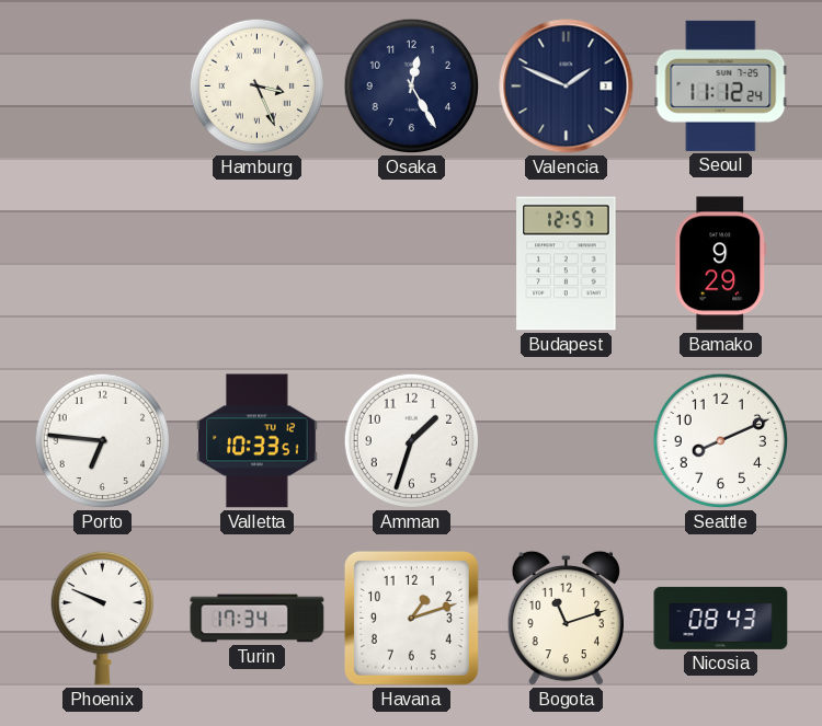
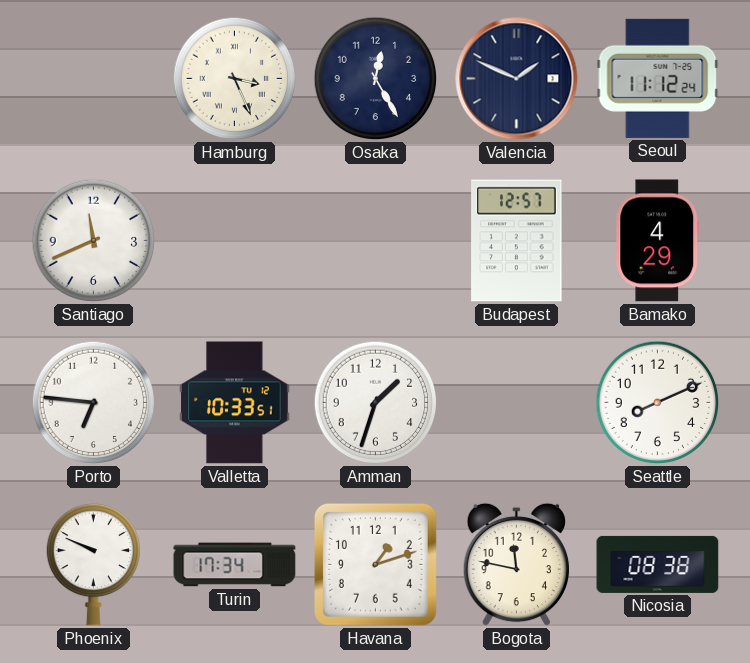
Santiago: none -> 11:41 (94, 241)
Bamako: 9:29 -> 4:29 (658, 241)
Bogota: 11:12 -> 11:47 (516, 565)
Nicosia: 08:43 -> 08:38 (658, 564)
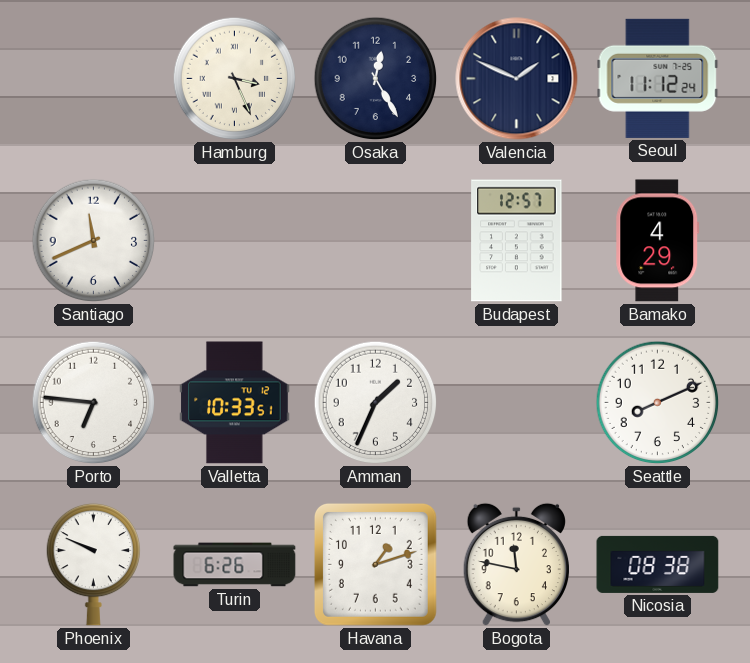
Amman: 1:33 -> 1:34 (376, 403)
Turin: 17:34 -> 6:26 (235, 565)
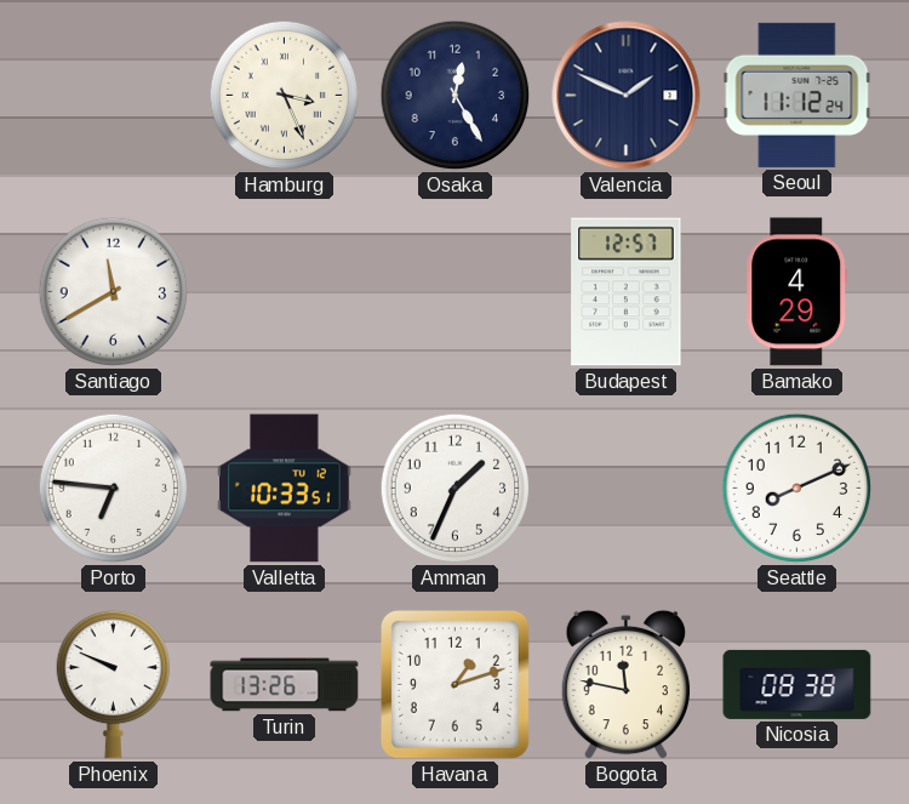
Santiago: 11:41 -> 11:40 (114, 292)
Turin: 6:26 -> 13:26 (285, 685)
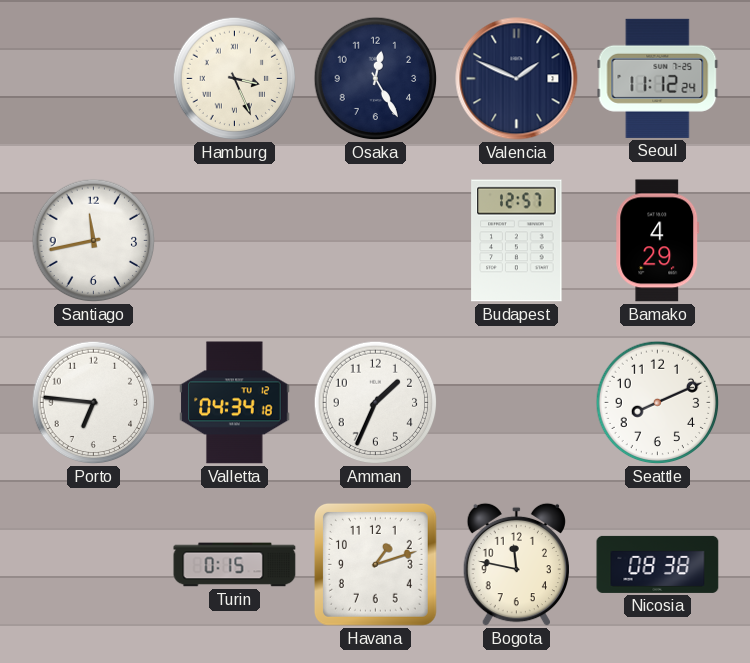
Santiago: 11:40 -> 11:43 (94, 241)
Valletta: 10:33 -> 04:34 (235, 403)
Phoenix: 9:49 -> none (113, 684)
Turin: 13:26 -> 0:15 (235, 565)
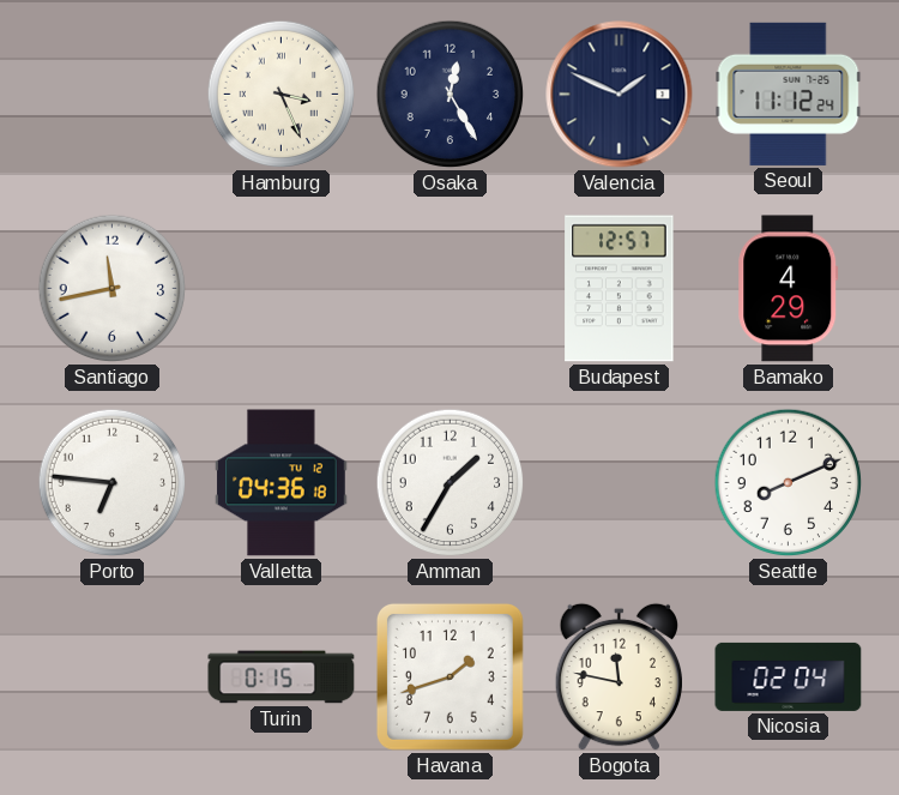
Valletta: 04:34 -> 04:36 (282, 483)
Amman: 1:34 -> 1:35 (451, 483)
Havana: 1:12 -> 1:42 (450, 676)
Nicosia: 08:38 -> 02:04 (789, 676)
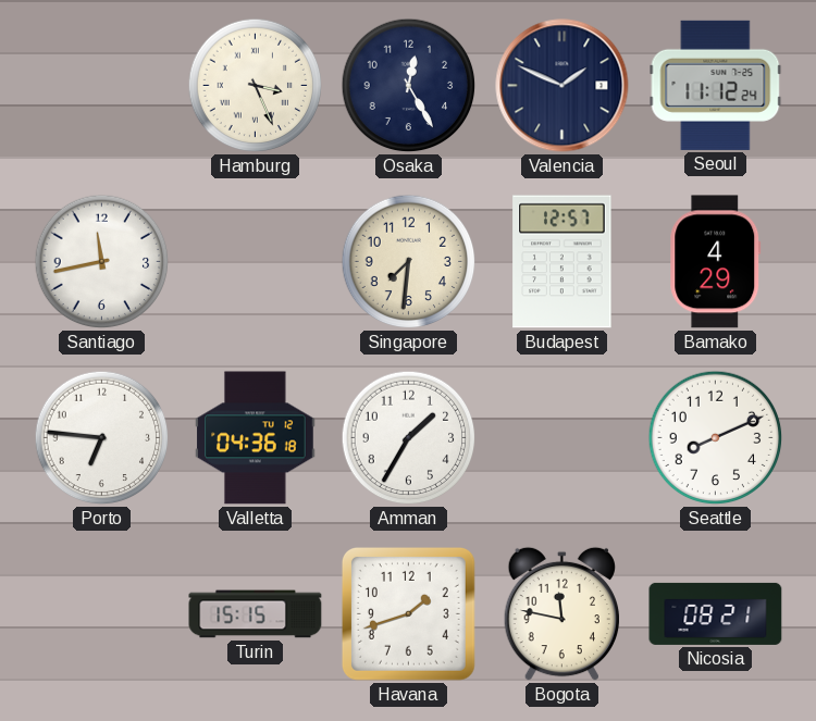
Singapore: none -> 7:31 (409, 262)
Turin: 0:15 -> 15:15 (256, 614)
Nicosia: 02:04 -> 08:21 (716, 613)
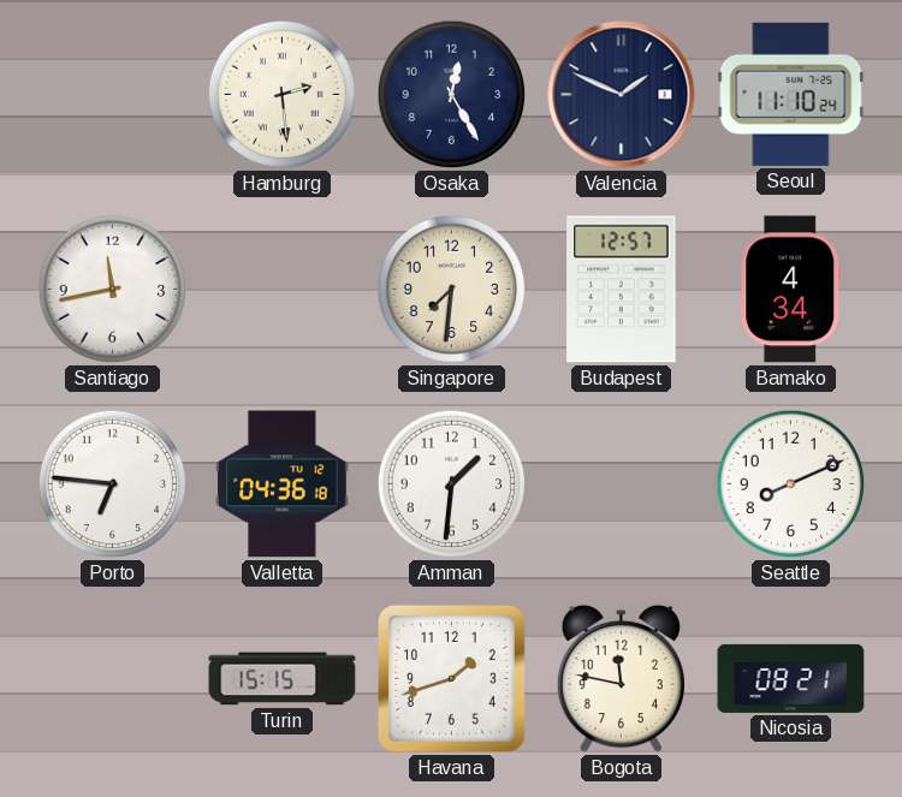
Hamburg: 3:26 -> 2:29 (283, 95)
Seoul: 11:12 -> 11:10 (791, 94)
Bamako: 4:29 -> 4:34 (791, 290)
Amman: 1:35 -> 1:31 (452, 484)
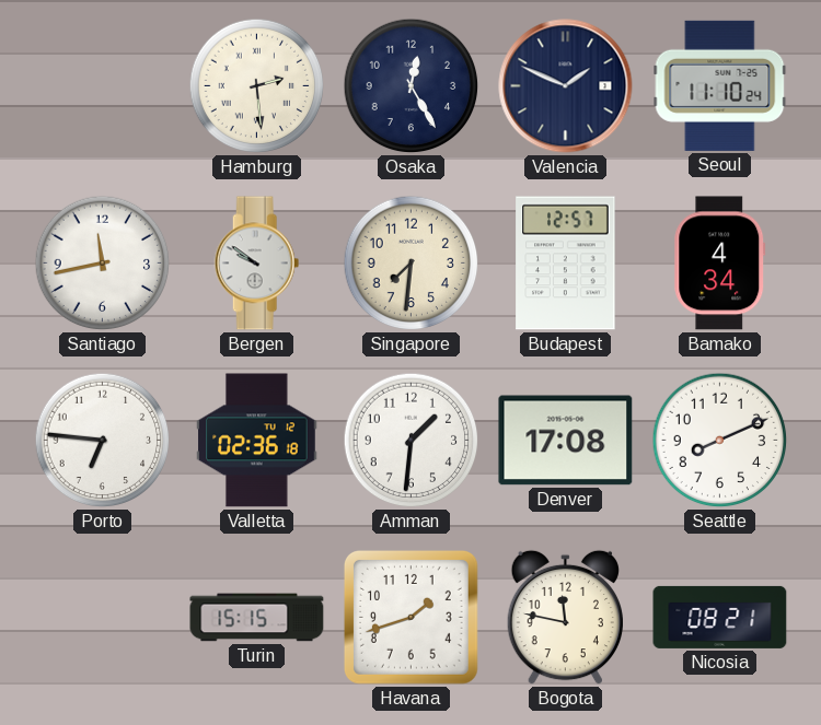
Bergen: none -> 9:51 (257, 264)
Valletta: 04:36 -> 02:36 (257, 441)
Denver: none -> 17:08 (566, 441)
